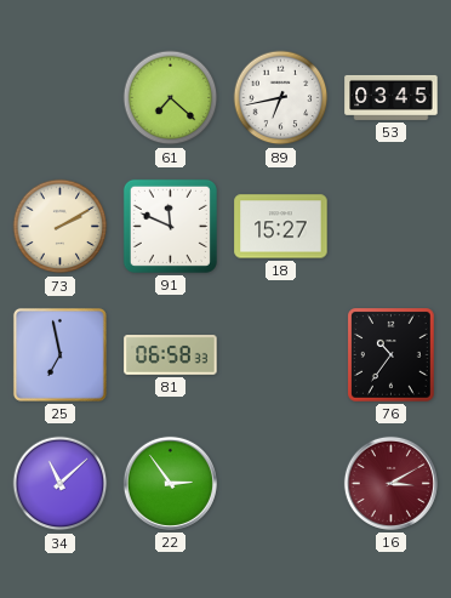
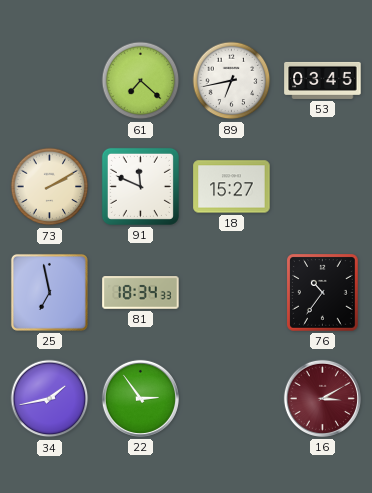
81: 06:58 -> 18:34 (141, 293)
34: 11:08 -> 1:43 (50, 399)
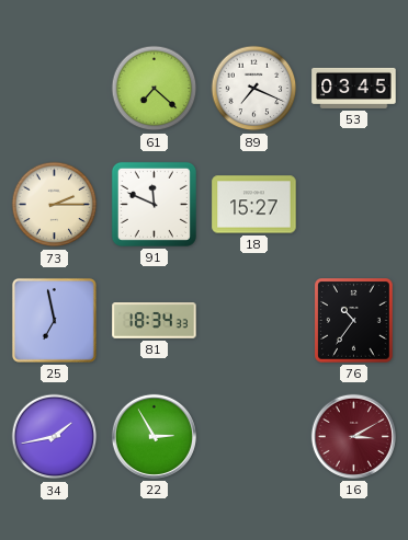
89: 6:43 -> 7:19 (254, 89)
73: 2:10 -> 2:15 (55, 205)
22: 2:54 -> 2:55 (154, 436)
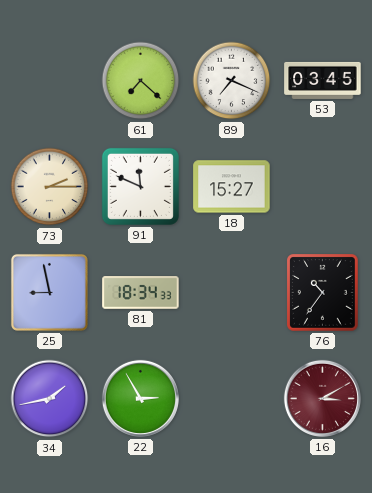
25: 6:58 -> 8:58 (49, 292)
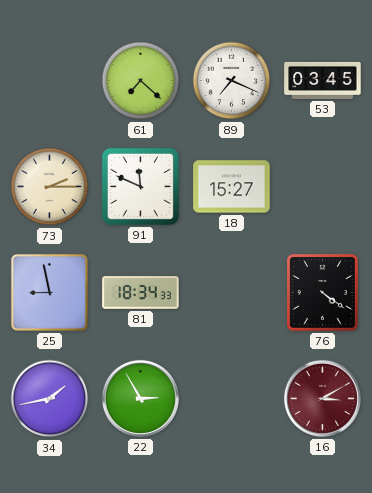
76: 10:36 -> 4:21 (323, 293)
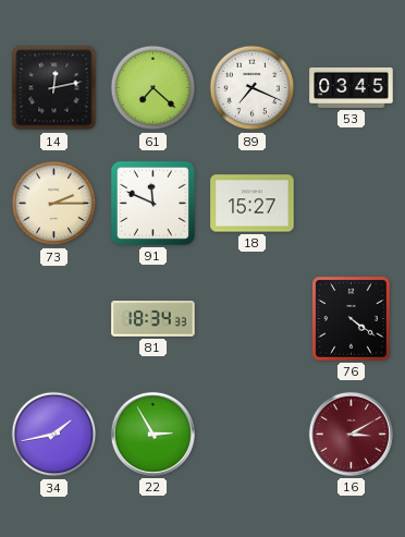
14: none -> 12:13 (54, 88)
25: 8:58 -> none (49, 292)
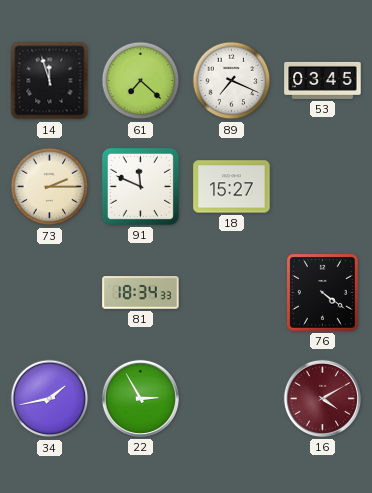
14: 12:13 -> 11:57 (50, 81)
16: 3:10 -> 4:10 (322, 398)
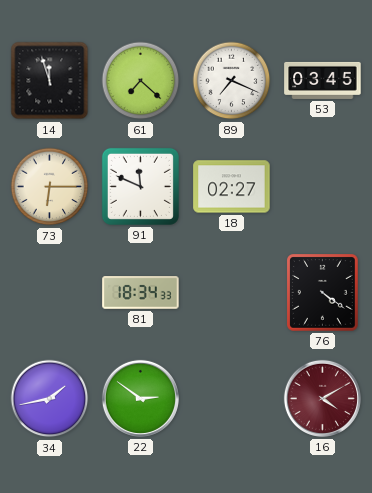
73: 2:15 -> 6:15 (50, 187)
18: 15:27 -> 02:27 (232, 187)
22: 2:55 -> 2:51 (140, 398)
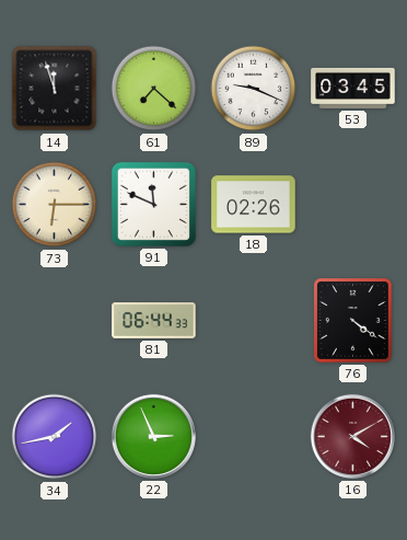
89: 7:19 -> 9:19 (254, 89)
18: 02:27 -> 02:26 (254, 205)
81: 18:34 -> 06:44 (154, 321)
22: 2:51 -> 2:56 (153, 436)
